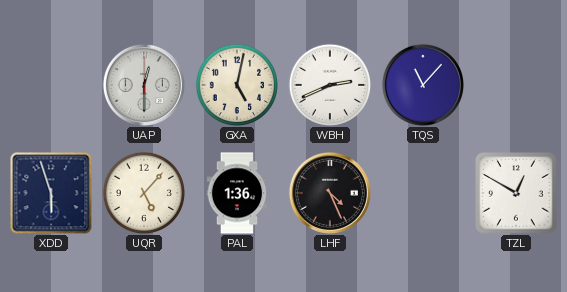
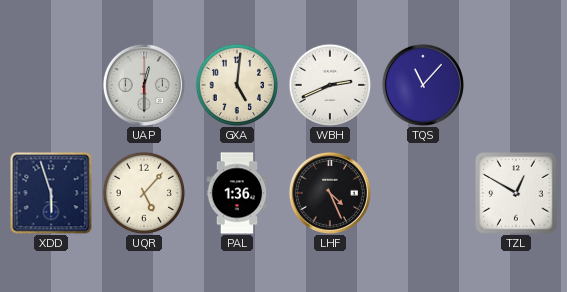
GXA: 5:02 -> 5:01 (237, 85)
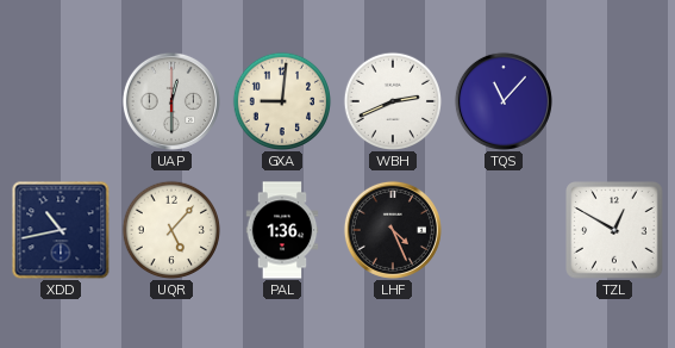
GXA: 5:01 -> 9:01 (282, 101)
XDD: 5:57 -> 10:43 (61, 230)
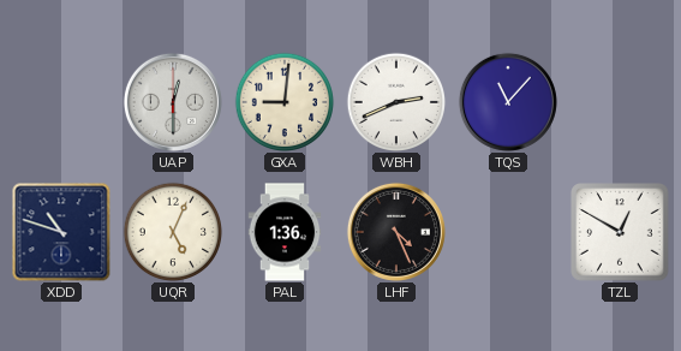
XDD: 10:43 -> 10:48 (61, 232)
UQR: 5:07 -> 5:04 (173, 232)
